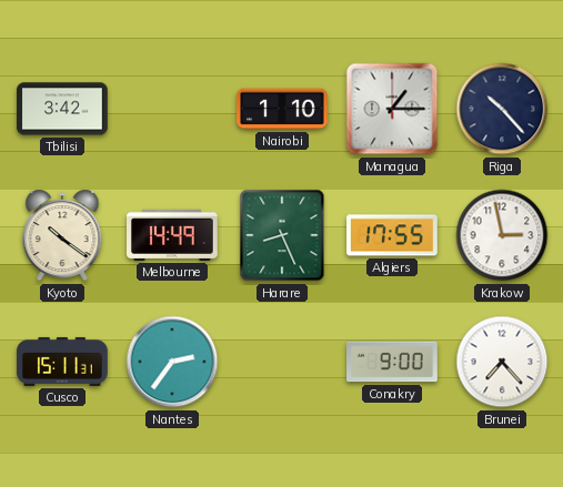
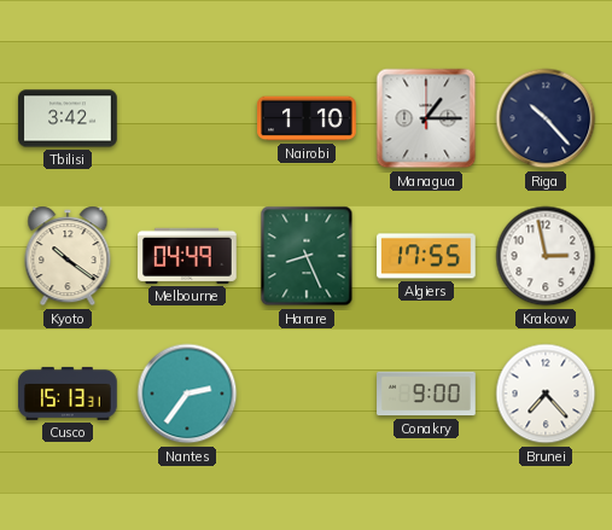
Melbourne: 14:49 -> 04:49 (188, 256)
Cusco: 15:11 -> 15:13 (68, 394)
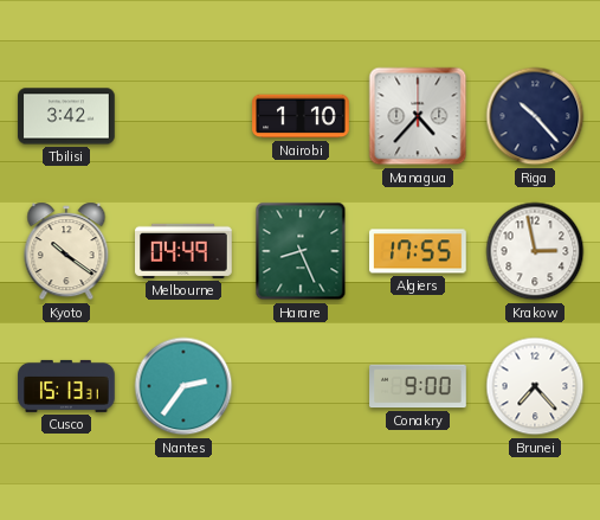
Managua: 1:15 -> 4:37 (418, 116)
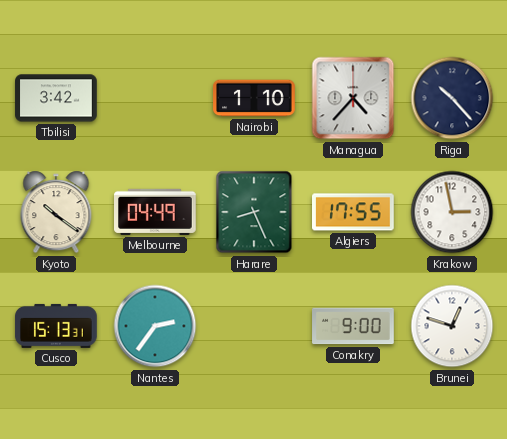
Brunei: 7:23 -> 12:48 (452, 326)
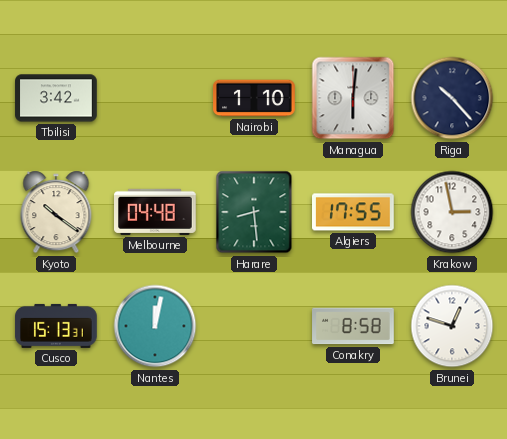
Managua: 4:37 -> 6:01 (353, 98)
Melbourne: 04:49 -> 04:48 (156, 212)
Harare: 8:26 -> 8:29 (254, 212)
Nantes: 2:36 -> 12:02 (155, 326)
Conakry: 9:00 -> 8:58 (353, 326)
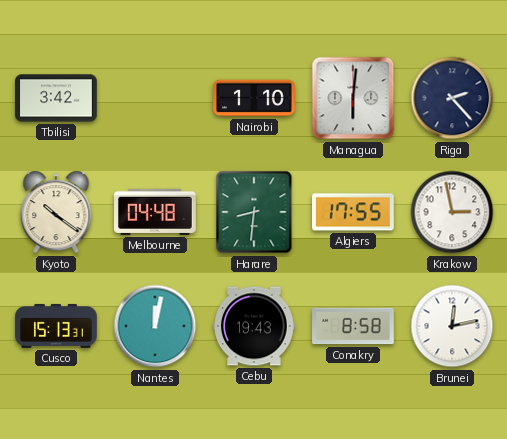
Riga: 10:23 -> 2:23 (452, 98)
Harare: 8:29 -> 8:31 (254, 212)
Cebu: none -> 19:43 (254, 326)
Brunei: 12:48 -> 12:13 (452, 326)
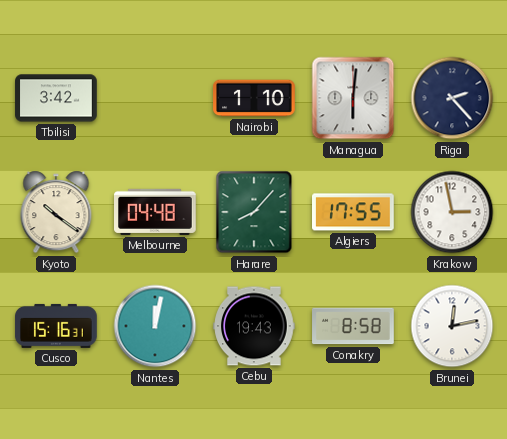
Harare: 8:31 -> 8:07 (254, 212)
Cusco: 15:13 -> 15:16 (56, 326)
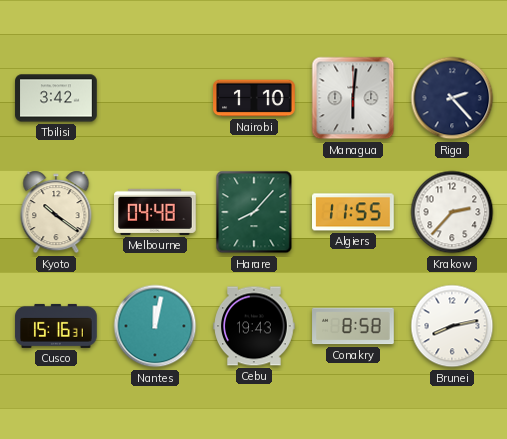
Algiers: 17:55 -> 11:55 (354, 212)
Krakow: 2:58 -> 2:37 (452, 212)
Brunei: 12:13 -> 8:13 (452, 326)
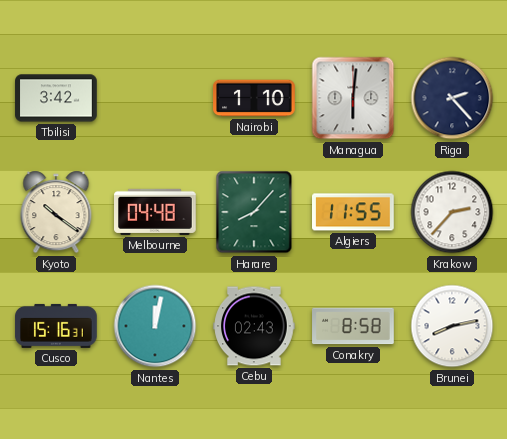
Cebu: 19:43 -> 02:43 (254, 326)
